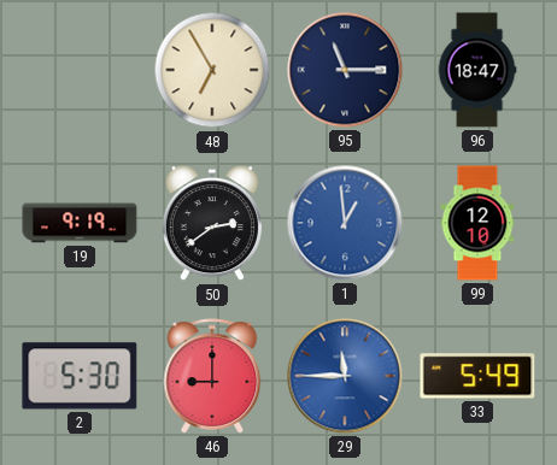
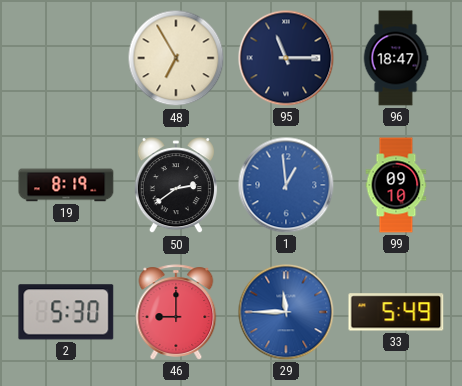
19: 9:19 -> 8:19 (66, 185)
99: 12:10 -> 09:10 (396, 185)
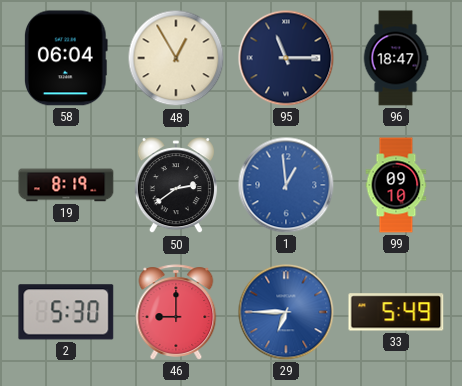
58: none -> 06:04 (67, 58)
48: 6:55 -> 12:55 (176, 58)
29: 11:45 -> 6:45 (286, 312)
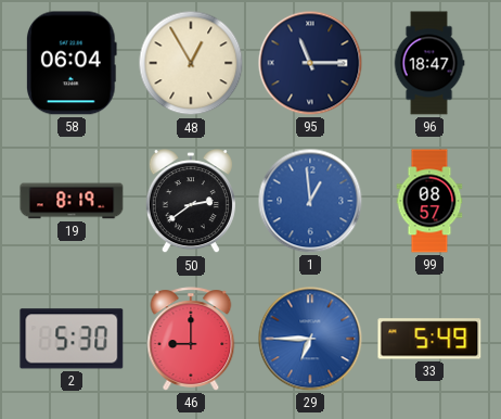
99: 09:10 -> 08:57 (429, 201)
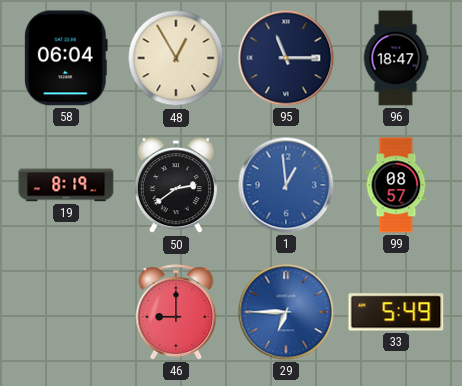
2: 5:30 -> none (72, 339)
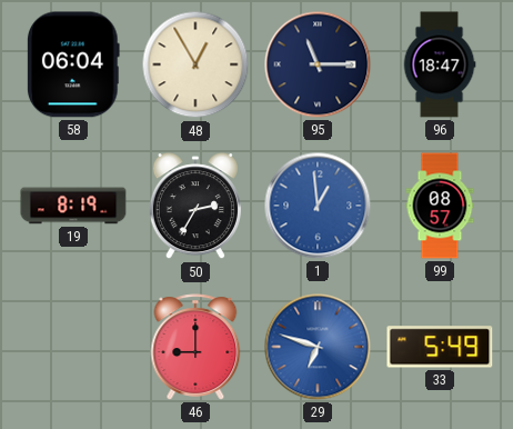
50: 2:39 -> 2:35 (195, 207)
29: 6:45 -> 6:48 (318, 347)
